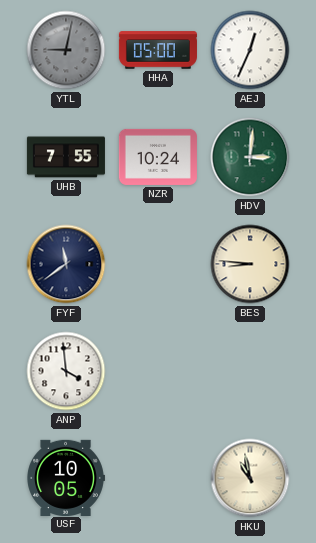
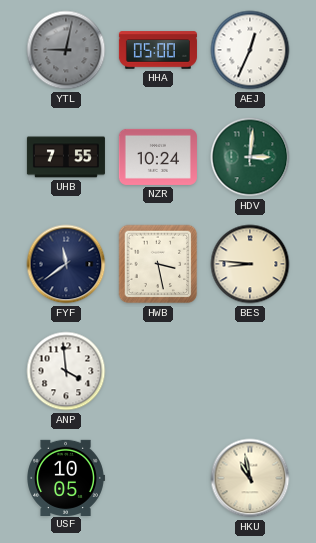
HWB: none -> 3:28 (158, 264)
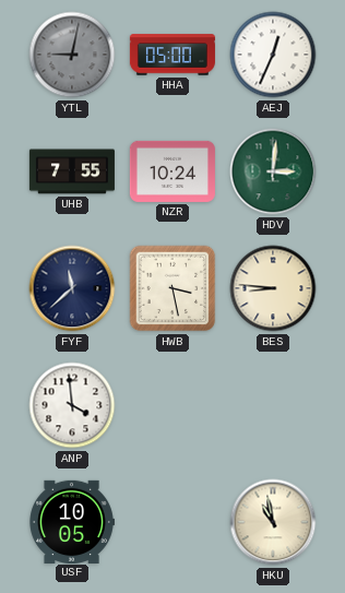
FYF: 11:39 -> 11:38 (72, 288)
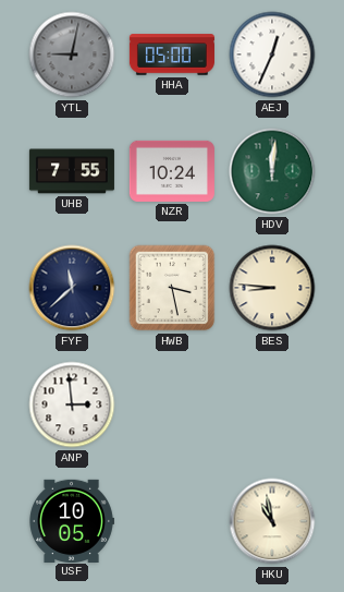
HDV: 3:01 -> 12:01 (272, 171)
ANP: 3:59 -> 2:59 (72, 404)
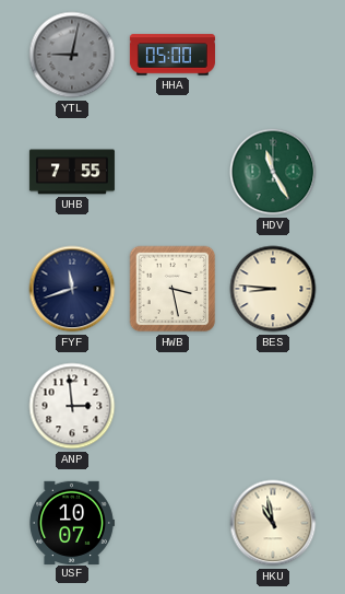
AEJ: 12:34 -> none (272, 55)
NZR: 10:24 -> none (172, 171)
HDV: 12:01 -> 11:25 (273, 172)
FYF: 11:38 -> 11:42 (72, 289)
USF: 10:05 -> 10:07 (72, 522)
